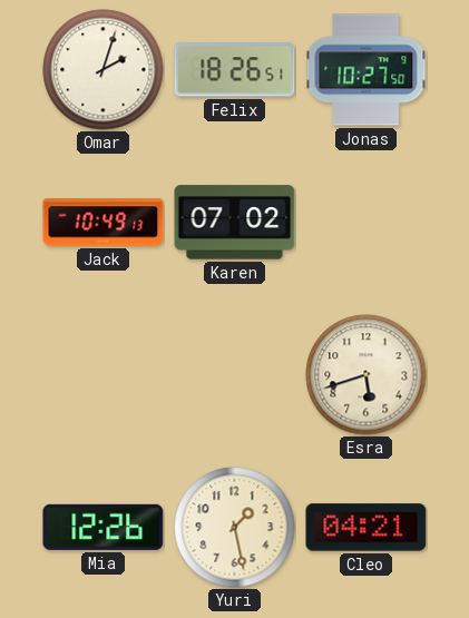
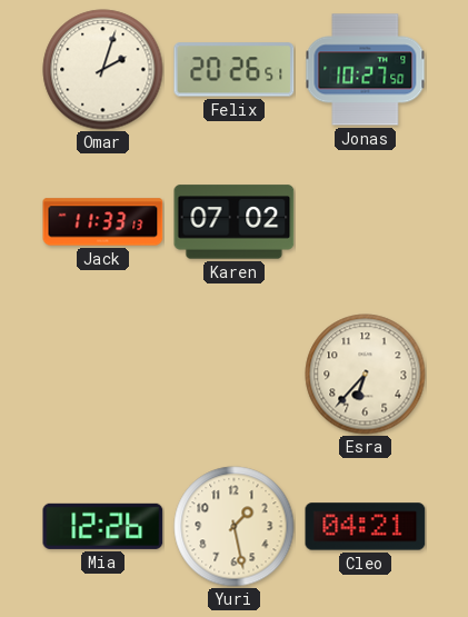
Felix: 18:26 -> 20:26 (235, 70)
Jack: 10:49 -> 11:33 (103, 222)
Esra: 5:42 -> 6:37 (366, 375)
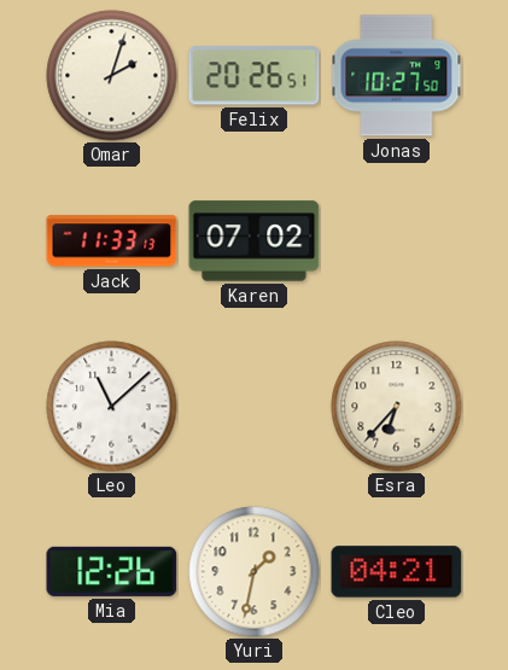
Leo: none -> 11:08 (112, 407)
Yuri: 1:28 -> 1:32 (255, 572)
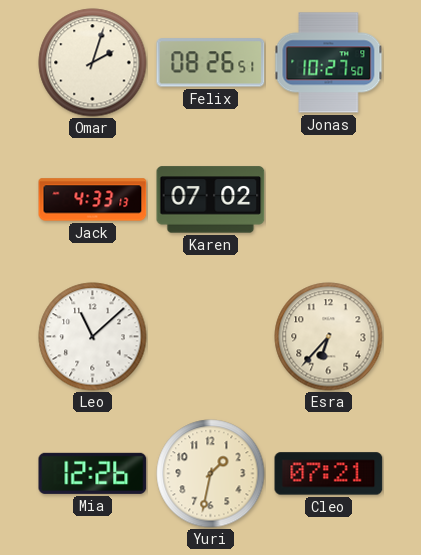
Felix: 20:26 -> 08:26 (211, 63)
Jack: 11:33 -> 4:33 (93, 200)
Cleo: 04:21 -> 07:21 (329, 474)
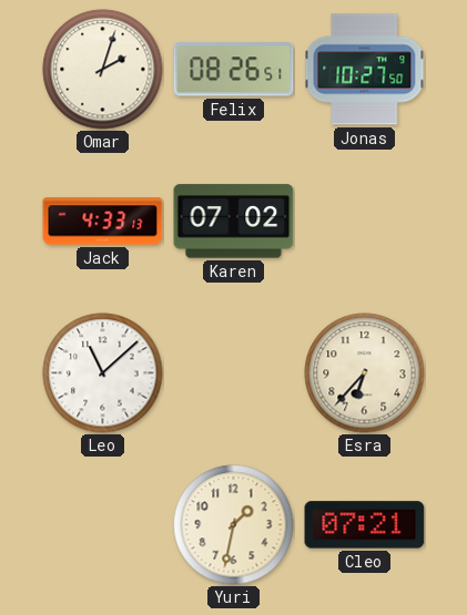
Mia: 12:26 -> none (93, 473)
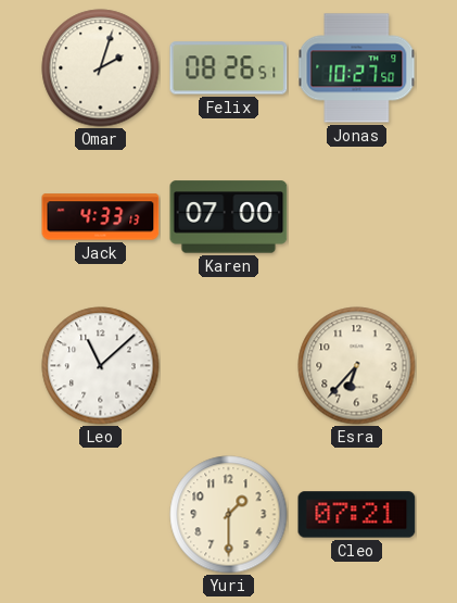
Karen: 07:02 -> 07:00 (229, 217)
Yuri: 1:32 -> 1:30 (229, 515)
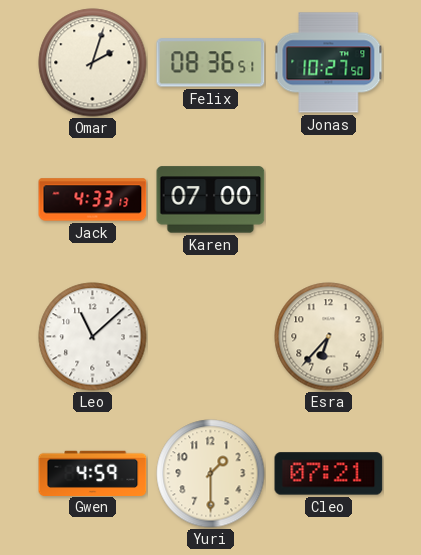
Felix: 08:26 -> 08:36 (211, 63)
Gwen: none -> 4:59 (93, 473)
